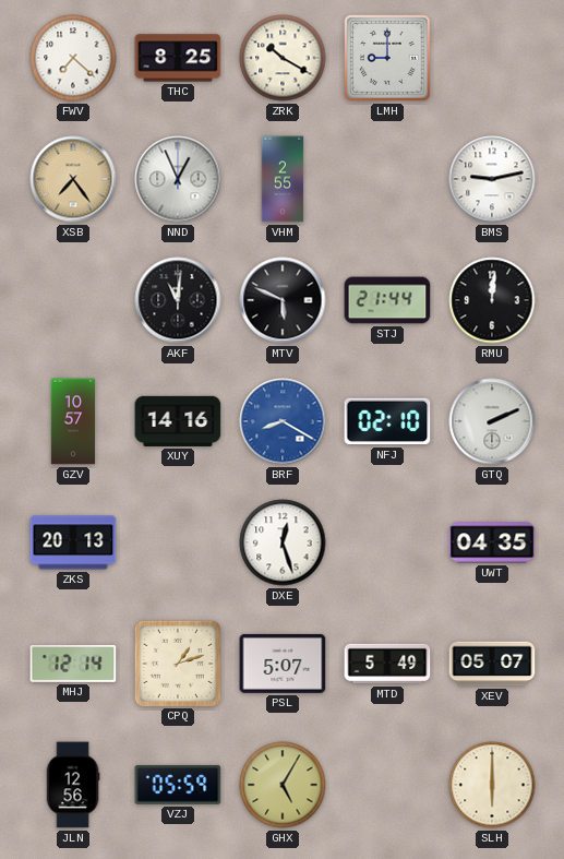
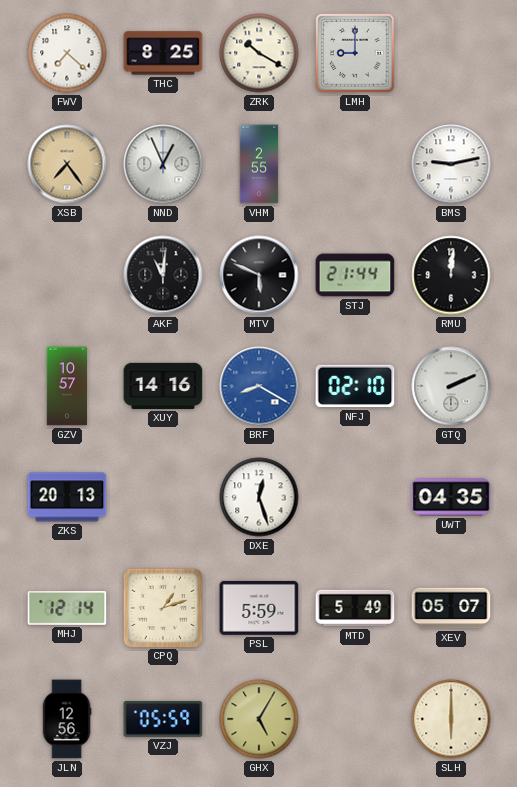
PSL: 5:07 -> 5:59 (259, 608)
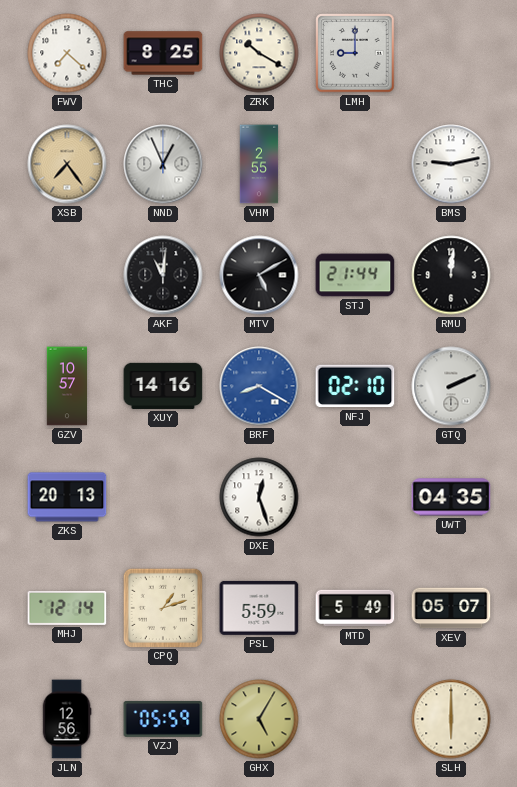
MTV: 5:49 -> 5:10 (259, 275)
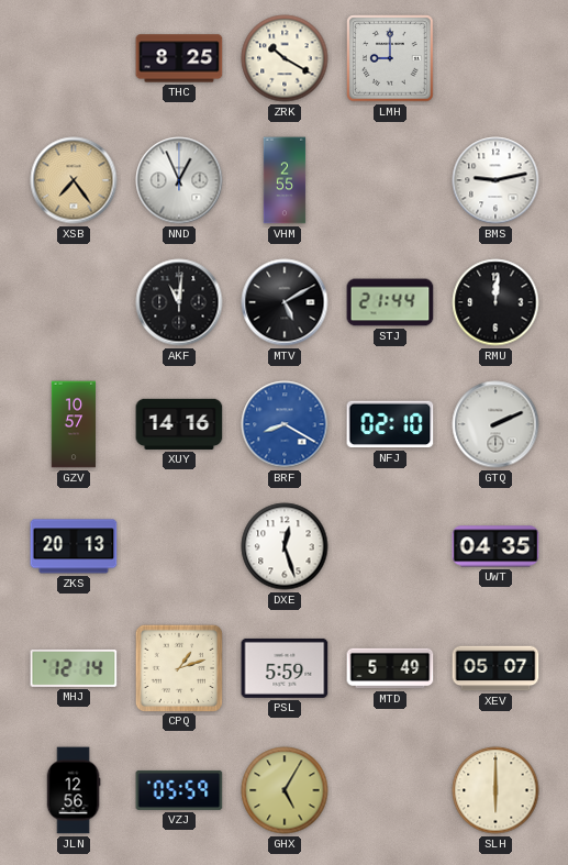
FWV: 7:22 -> none (67, 53)
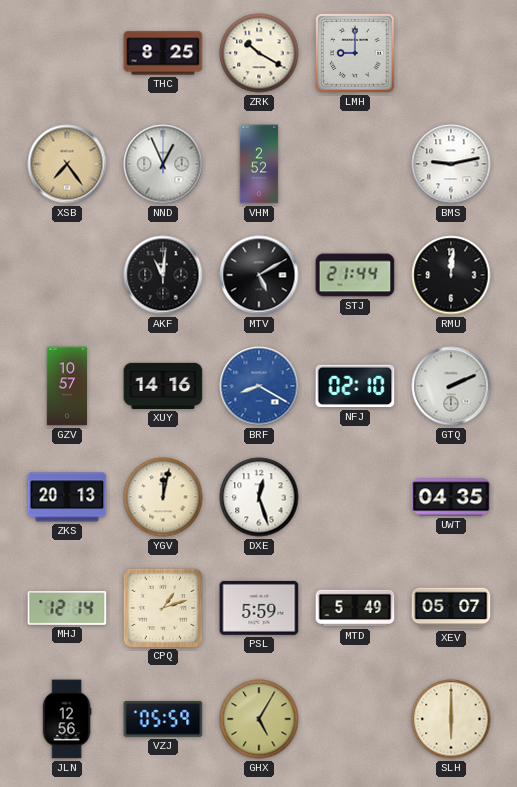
VHM: 2:55 -> 2:52 (259, 164)
YGV: none -> 12:02 (163, 497)
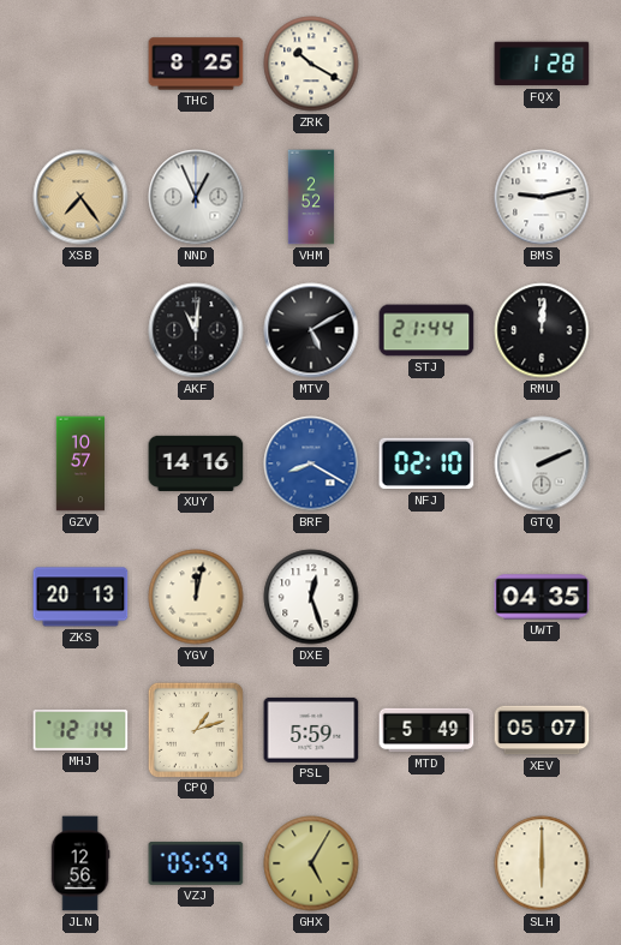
LMH: 9:00 -> none (355, 53)
FQX: none -> 1:28 (542, 64)
